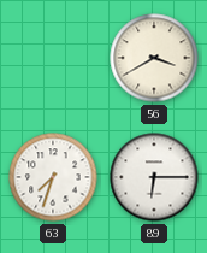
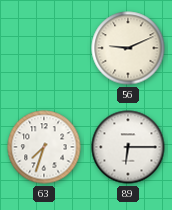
56: 3:40 -> 9:11 (128, 48)
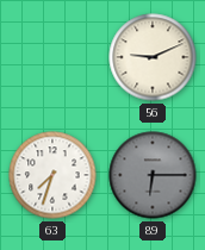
89 dial: white -> grey (153, 175)
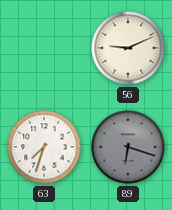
89: 6:15 -> 6:18 (128, 147)
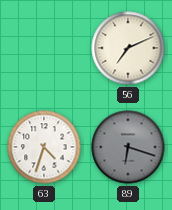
56: 9:11 -> 7:11 (128, 48)
63: 7:33 -> 4:33 (44, 147)
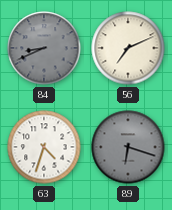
84: none -> 8:41 (44, 48)
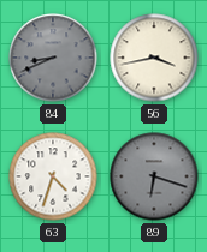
56: 7:11 -> 3:43 (154, 58)
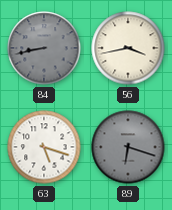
84: 8:41 -> 8:43 (44, 48)
63: 4:33 -> 5:18 (44, 147)
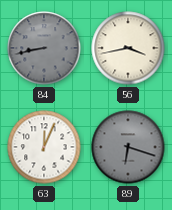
63: 5:18 -> 12:04 (44, 147)
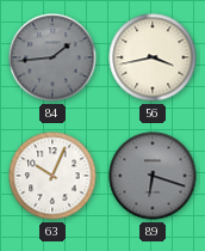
84: 8:43 -> 1:44 (52, 57)
63: 12:04 -> 10:04 (52, 176)
